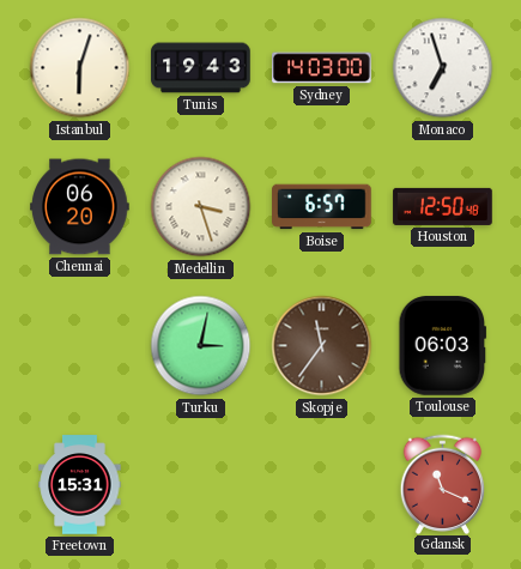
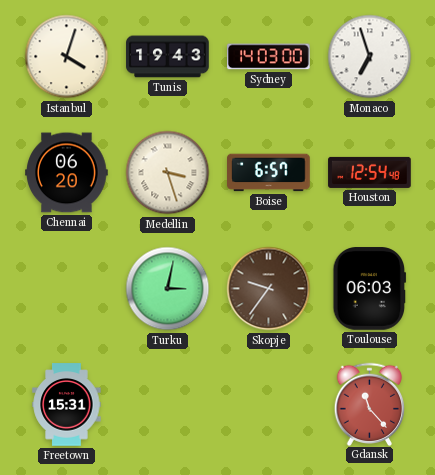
Istanbul: 6:03 -> 4:03 (67, 57)
Houston: 12:50 -> 12:54 (370, 172)
Skopje: 11:36 -> 9:36 (269, 289)
Gdansk: 11:19 -> 11:23 (370, 404)
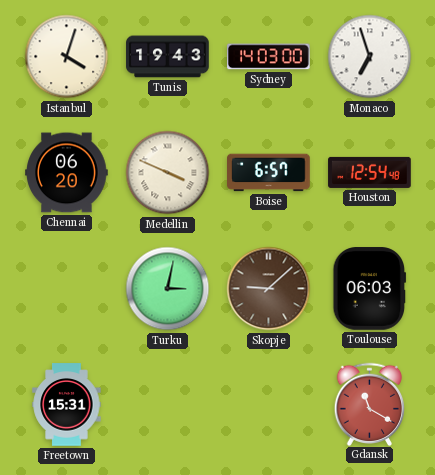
Medellin: 3:27 -> 3:49 (168, 173)
Skopje: 9:36 -> 9:08 (269, 289)
Gdansk: 11:23 -> 11:20 (370, 404)
